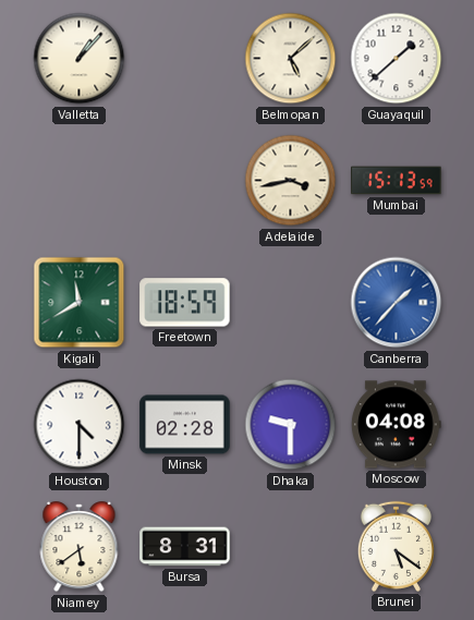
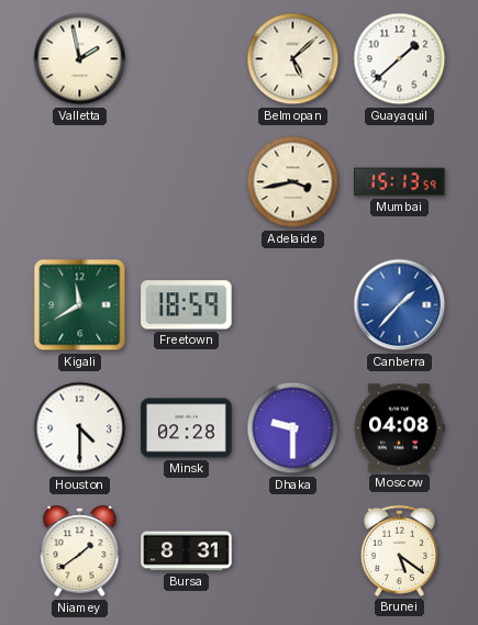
Valletta: 1:07 -> 1:58 (80, 59)
Niamey: 5:39 -> 1:39 (80, 551)
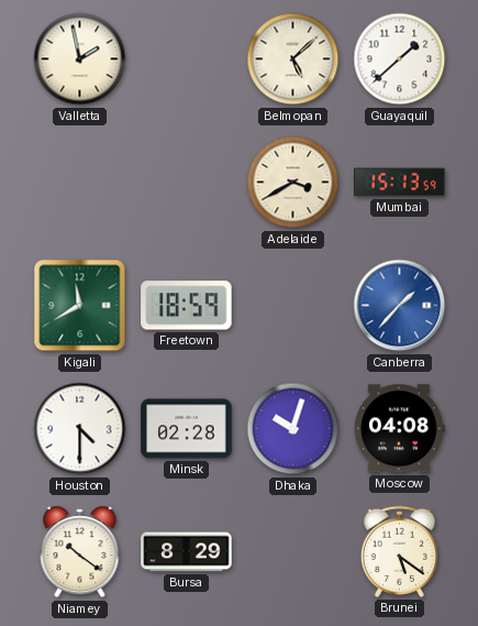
Adelaide: 3:43 -> 3:40 (293, 183)
Dhaka: 9:30 -> 10:03 (293, 429)
Niamey: 1:39 -> 10:21 (80, 552)
Bursa: 8:31 -> 8:29 (187, 552)
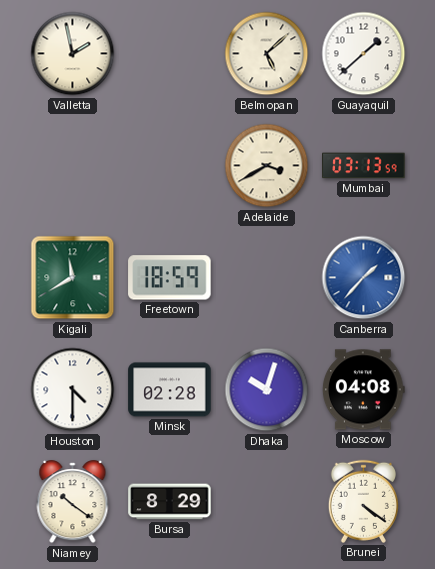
Mumbai: 15:13 -> 03:13 (364, 166)
Brunei: 5:21 -> 4:21 (363, 501)
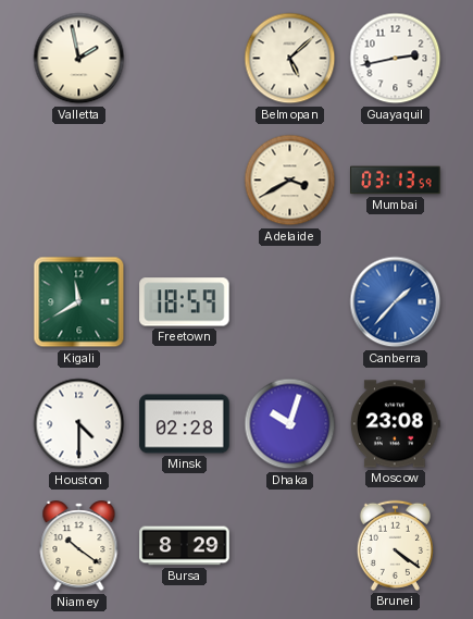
Guayaquil: 1:38 -> 2:43 (396, 59)
Moscow: 04:08 -> 23:08 (396, 424)
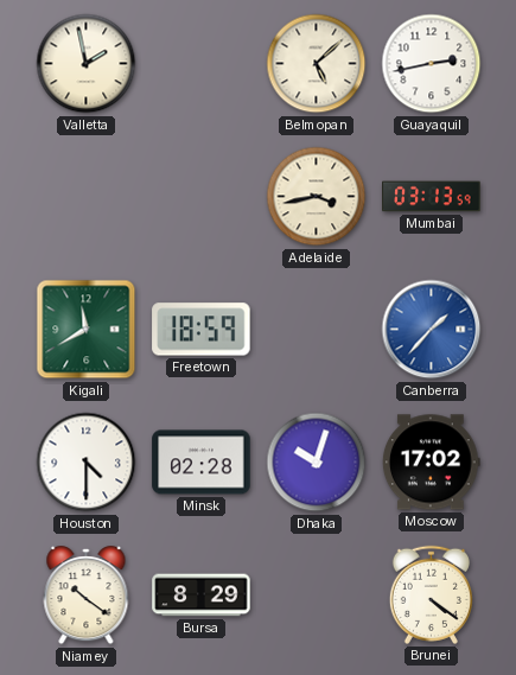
Adelaide: 3:40 -> 3:43 (317, 197)
Moscow: 23:08 -> 17:02 (432, 463)
